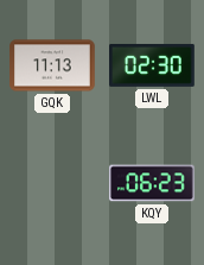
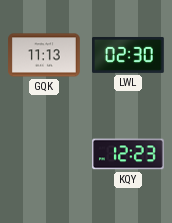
KQY: 06:23 -> 12:23 (129, 154)
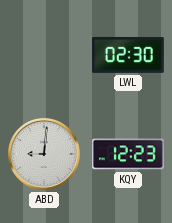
GQK: 11:13 -> none (44, 55)
ABD: none -> 9:01 (44, 154)
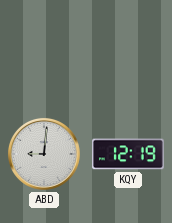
LWL: 02:30 -> none (128, 55)
KQY: 12:23 -> 12:19 (129, 154)
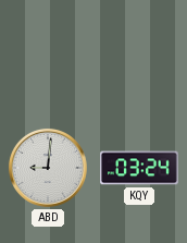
KQY: 12:19 -> 03:24 (140, 168)
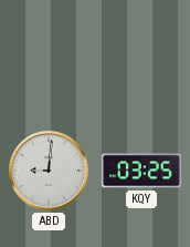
KQY: 03:24 -> 03:25 (142, 171)
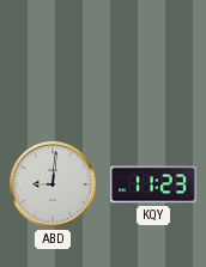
KQY: 03:25 -> 11:23 (154, 184)
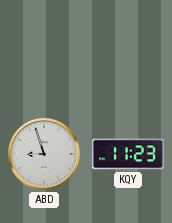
ABD: 9:01 -> 8:57 (44, 154)
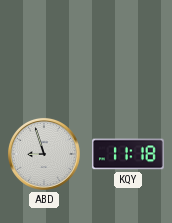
KQY: 11:23 -> 11:18 (129, 154)
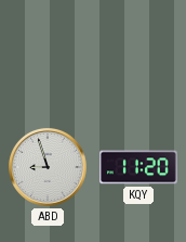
KQY: 11:18 -> 11:20 (139, 167)
